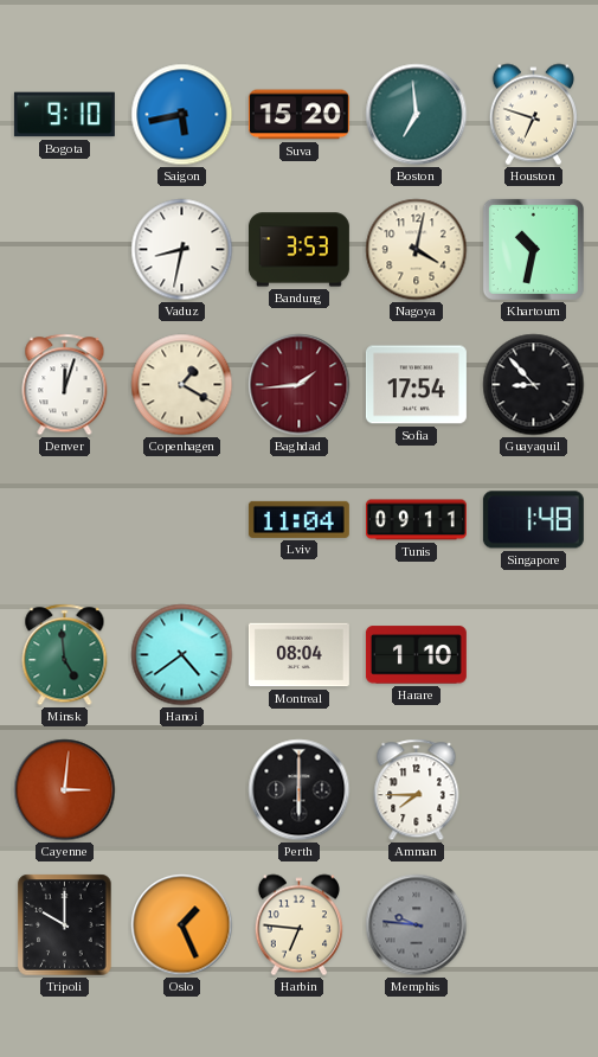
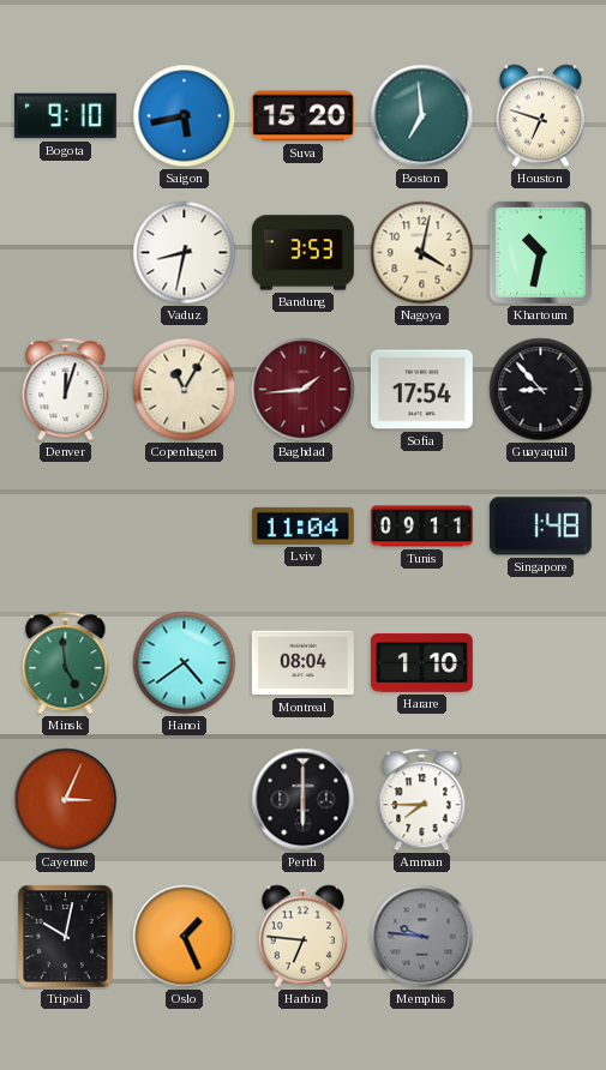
Copenhagen: 1:20 -> 11:05 (185, 390)
Cayenne: 3:01 -> 3:04 (66, 800)
Tripoli: 10:00 -> 10:02 (66, 937)
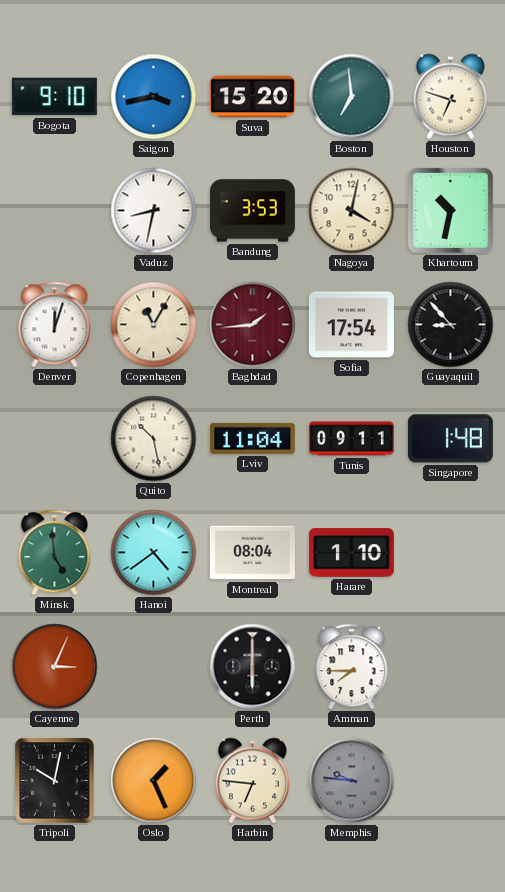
Saigon: 5:43 -> 3:43 (154, 97)
Quito: none -> 10:28 (154, 439)
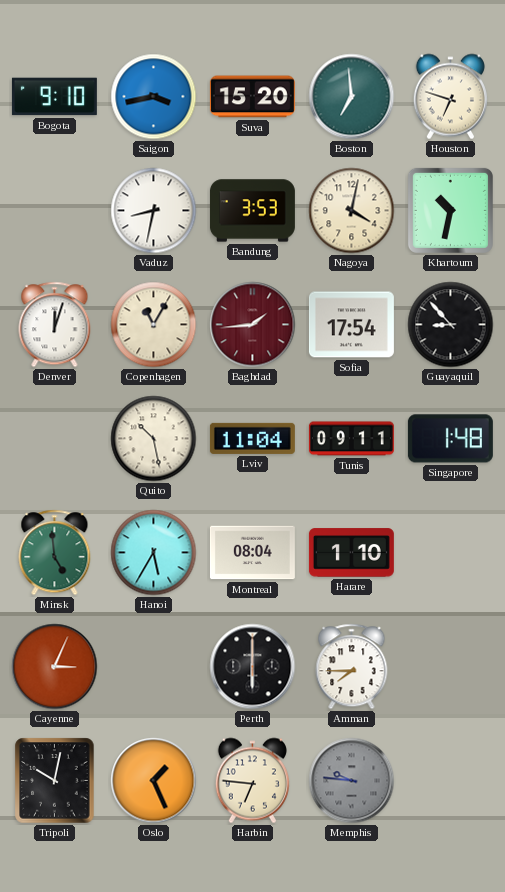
Hanoi: 4:39 -> 5:35 (154, 553)
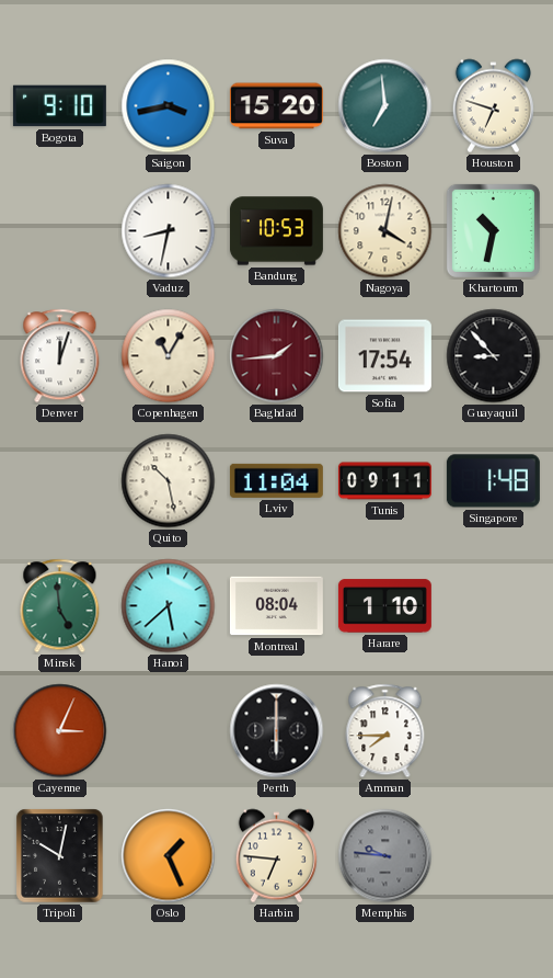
Bandung: 3:53 -> 10:53 (276, 231)
Hanoi: 5:35 -> 5:38 (169, 606)
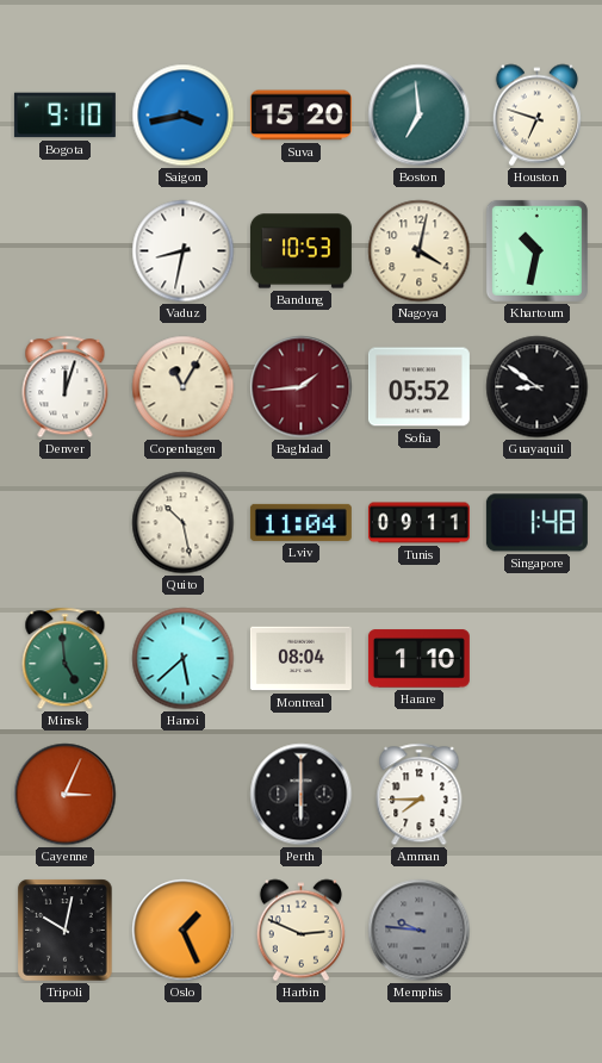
Sofia: 17:54 -> 05:52 (418, 387)
Guayaquil: 8:53 -> 8:51 (538, 387)
Harbin: 6:46 -> 2:49 (300, 931)
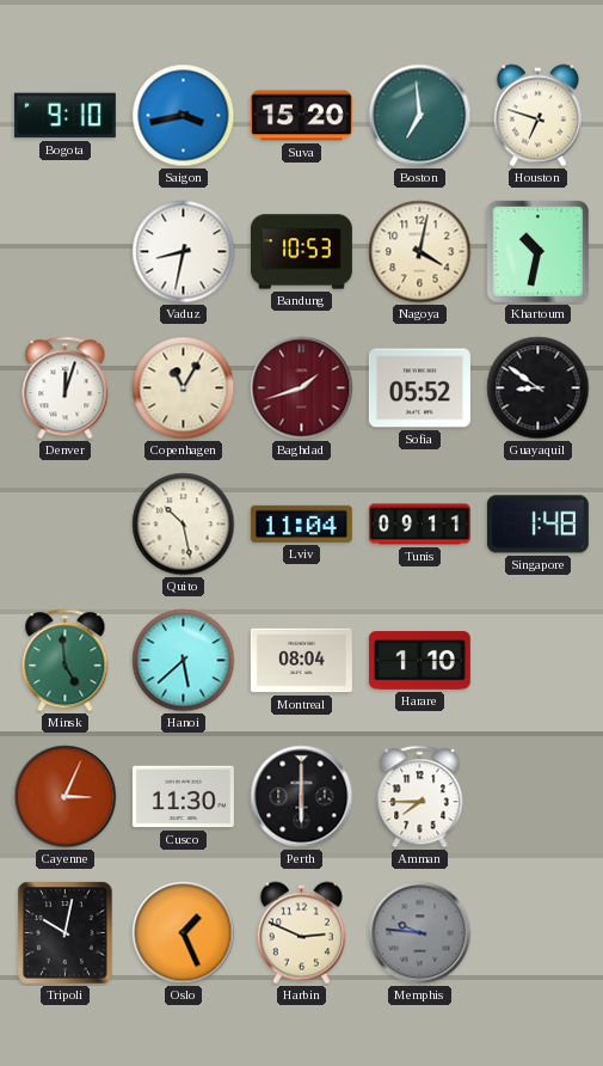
Baghdad: 1:44 -> 1:42 (302, 388)
Cusco: none -> 11:30 (183, 797)
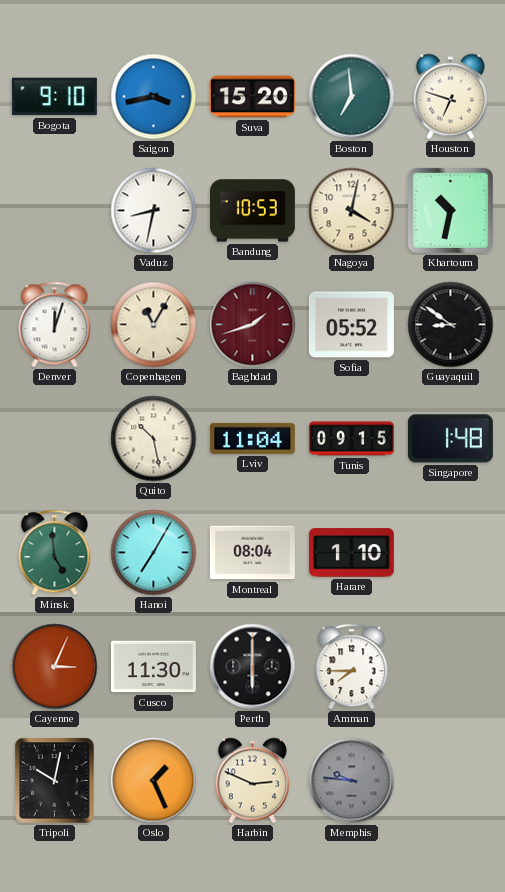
Tunis: 09:11 -> 09:15 (351, 439)
Hanoi: 5:38 -> 7:05 (154, 553)
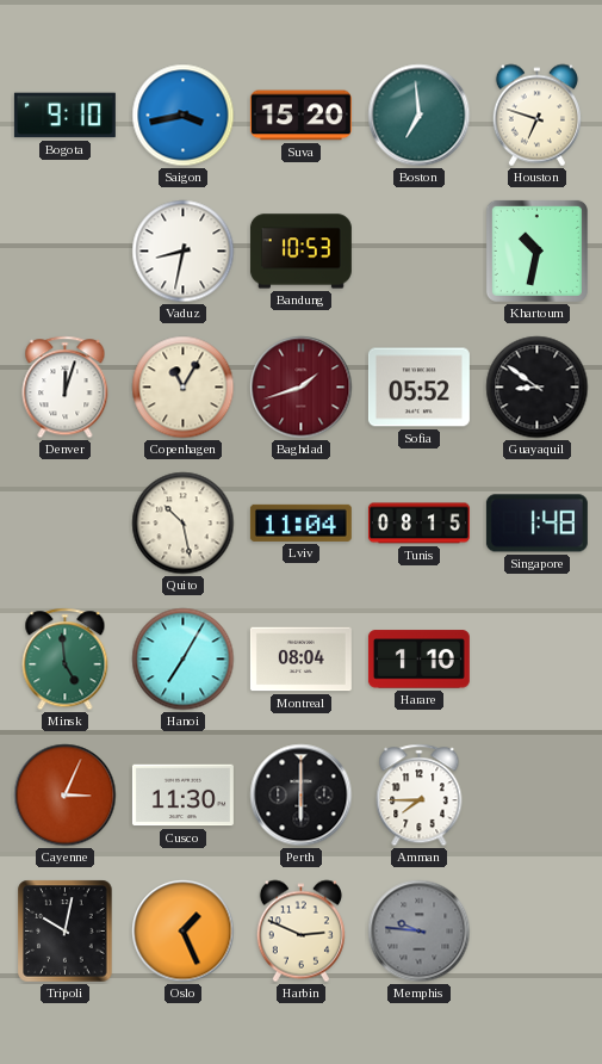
Nagoya: 4:02 -> none (352, 211)
Tunis: 09:15 -> 08:15 (418, 524)
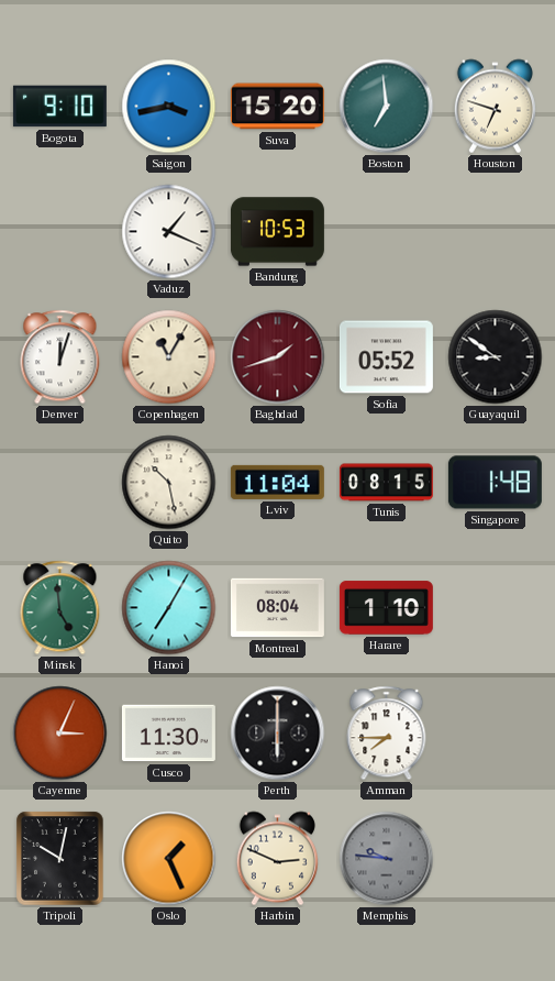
Vaduz: 8:32 -> 1:19 (169, 232)
Khartoum: 10:32 -> none (536, 250)
